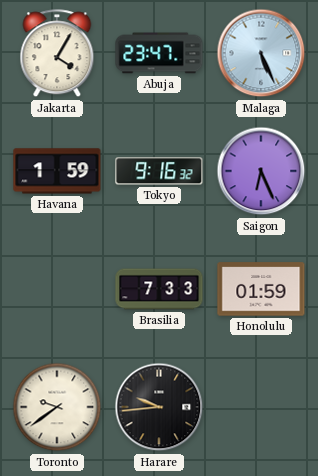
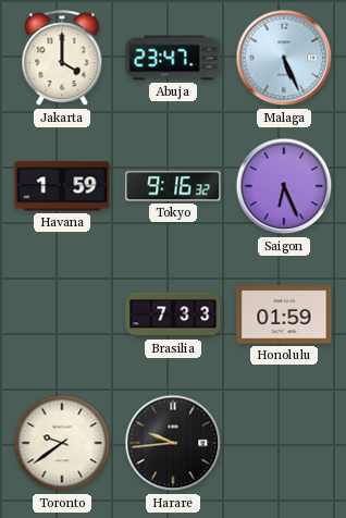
Jakarta: 4:05 -> 4:00 (62, 59)
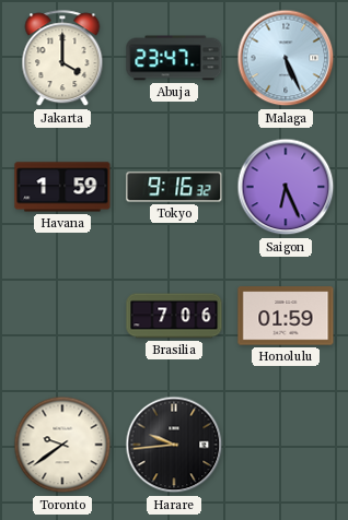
Brasilia: 7:33 -> 7:06 (174, 316)
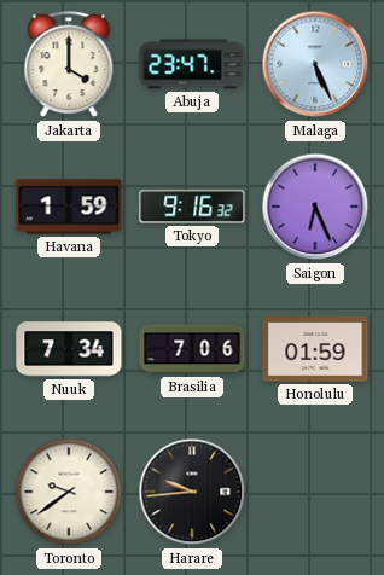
Nuuk: none -> 7:34 (69, 349)
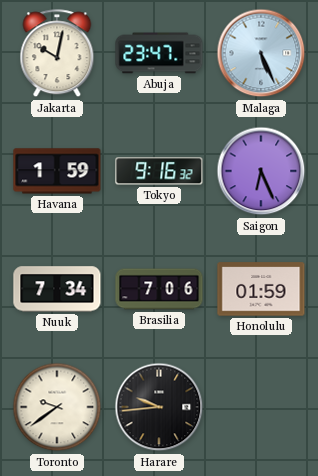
Jakarta: 4:00 -> 10:02 (57, 54)
